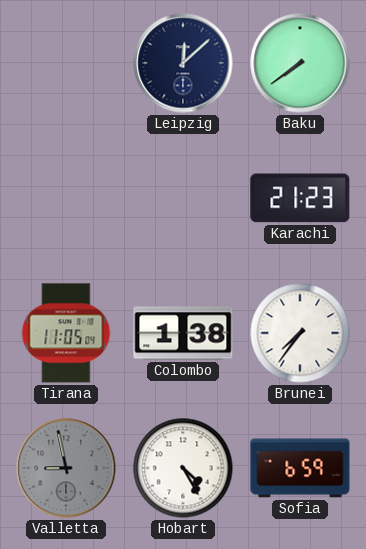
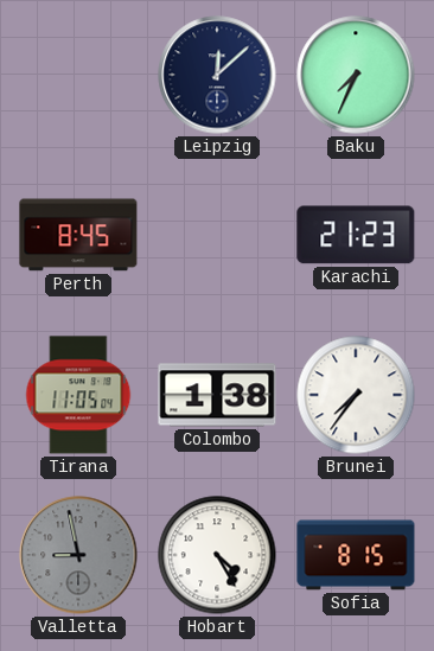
Baku: 7:39 -> 7:34 (356, 75)
Perth: none -> 8:45 (78, 235)
Sofia: 6:59 -> 8:15 (356, 555)
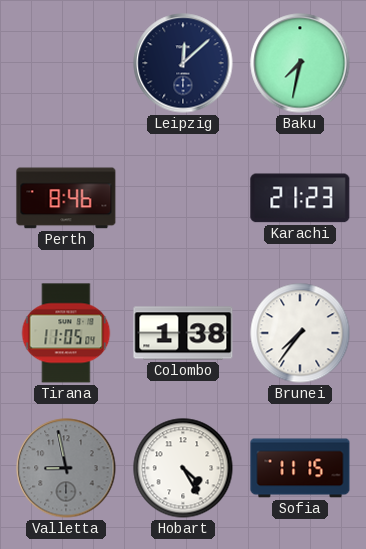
Baku: 7:34 -> 7:32 (300, 63)
Perth: 8:45 -> 8:46 (66, 198)
Sofia: 8:15 -> 11:15 (300, 468)
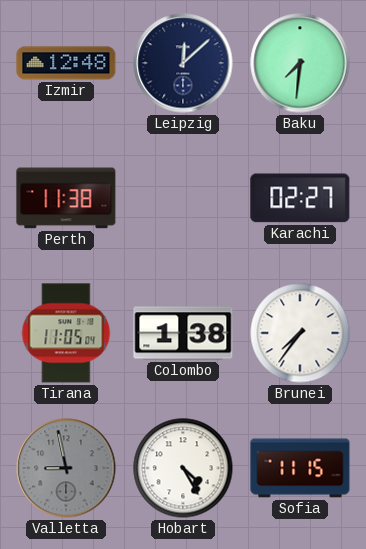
Izmir: none -> 12:48 (66, 63)
Baku: 7:32 -> 7:31 (300, 63)
Perth: 8:46 -> 11:38 (66, 198)
Karachi: 21:23 -> 02:27 (300, 198)
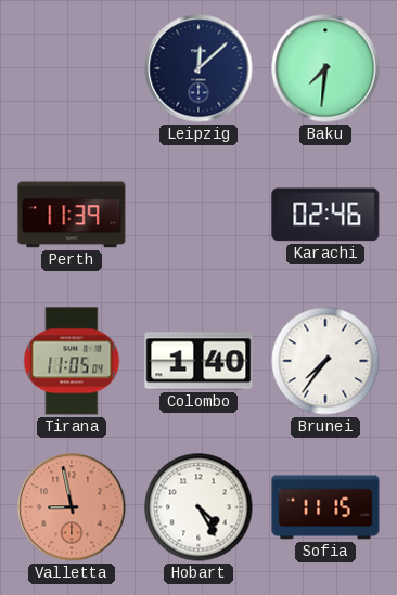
Izmir: 12:48 -> none (66, 63)
Perth: 11:38 -> 11:39 (72, 215)
Karachi: 02:27 -> 02:46 (325, 215)
Colombo: 1:38 -> 1:40 (198, 361)
Valletta dial: grey -> salmon (72, 507)
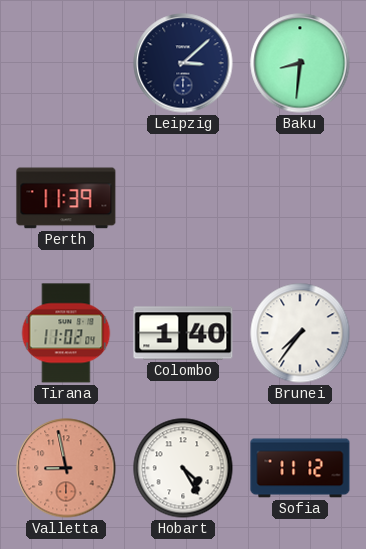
Leipzig: 12:08 -> 3:08 (183, 63)
Baku: 7:31 -> 8:31 (300, 63)
Karachi: 02:46 -> none (325, 215)
Tirana: 11:05 -> 11:02 (66, 333)
Sofia: 11:15 -> 11:12 (300, 468)
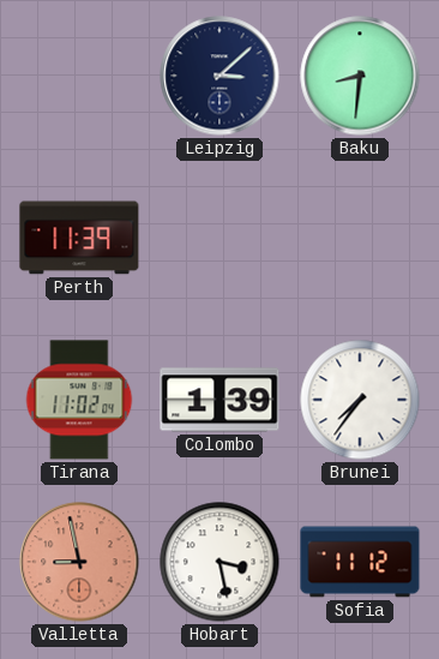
Colombo: 1:40 -> 1:39 (220, 400)
Hobart: 4:25 -> 3:28 (220, 562)
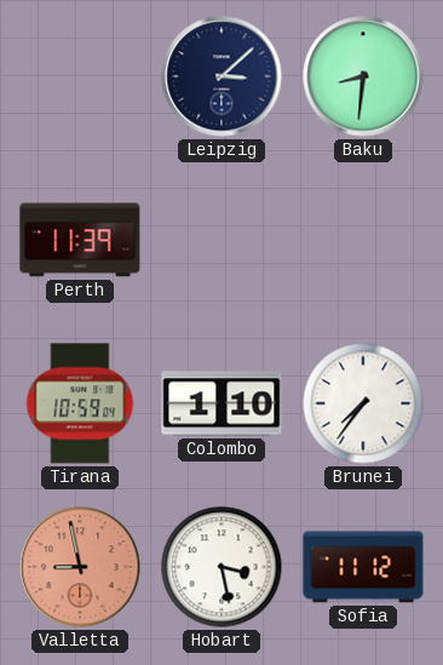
Tirana: 11:02 -> 10:59 (80, 403)
Colombo: 1:39 -> 1:10 (221, 403)
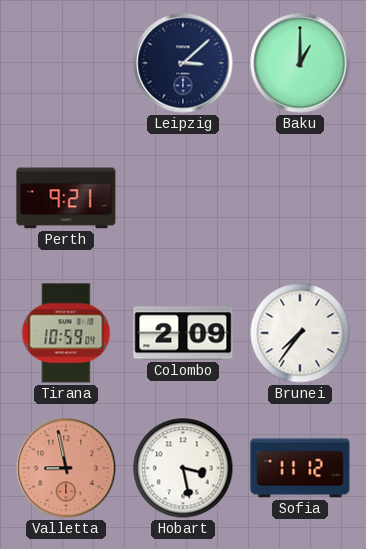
Baku: 8:31 -> 1:00 (300, 63)
Perth: 11:39 -> 9:21 (66, 198)
Colombo: 1:10 -> 2:09 (183, 333)
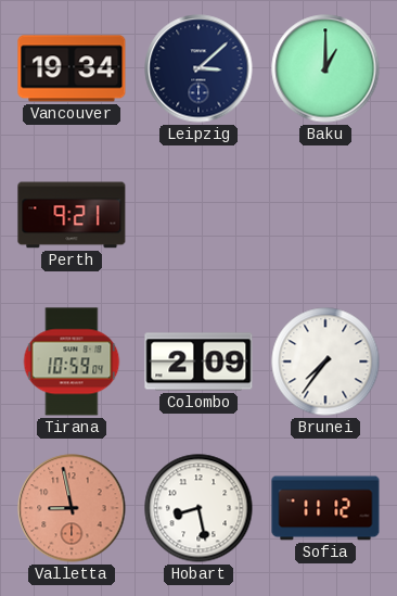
Vancouver: none -> 19:34 (72, 68)
Hobart: 3:28 -> 8:28 (198, 508)
